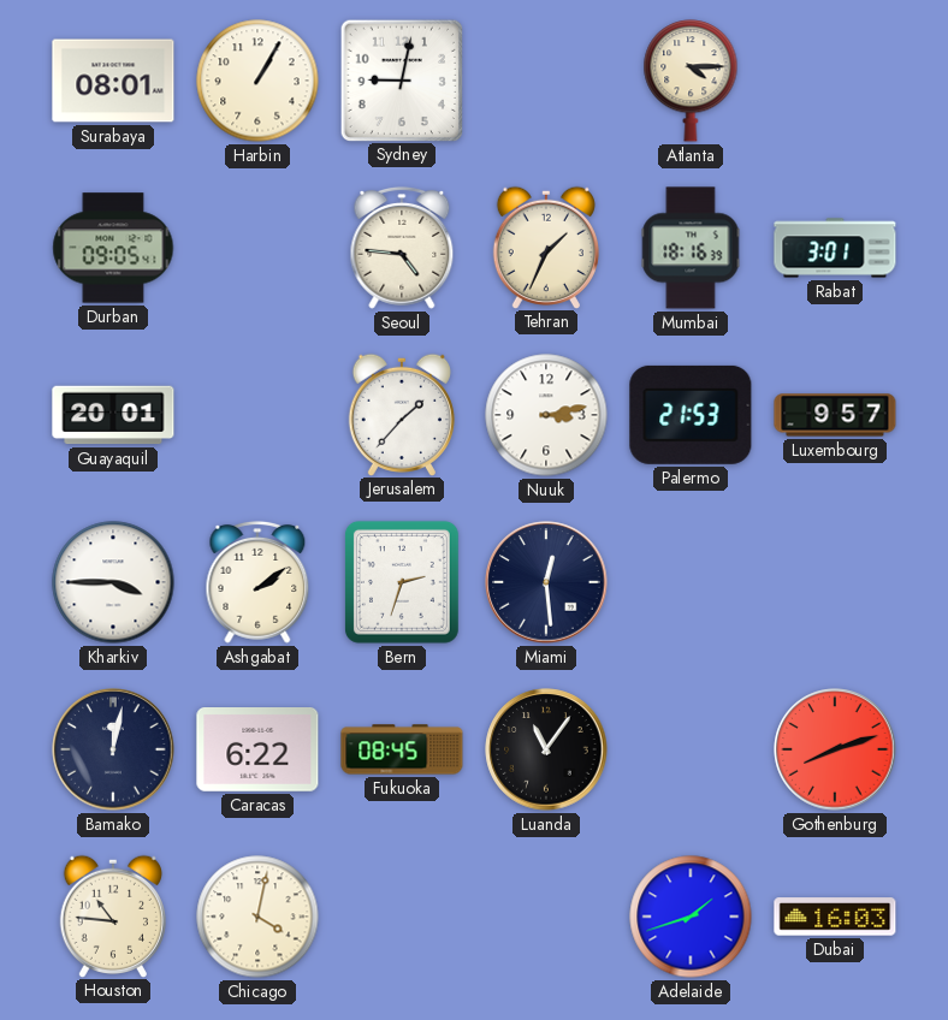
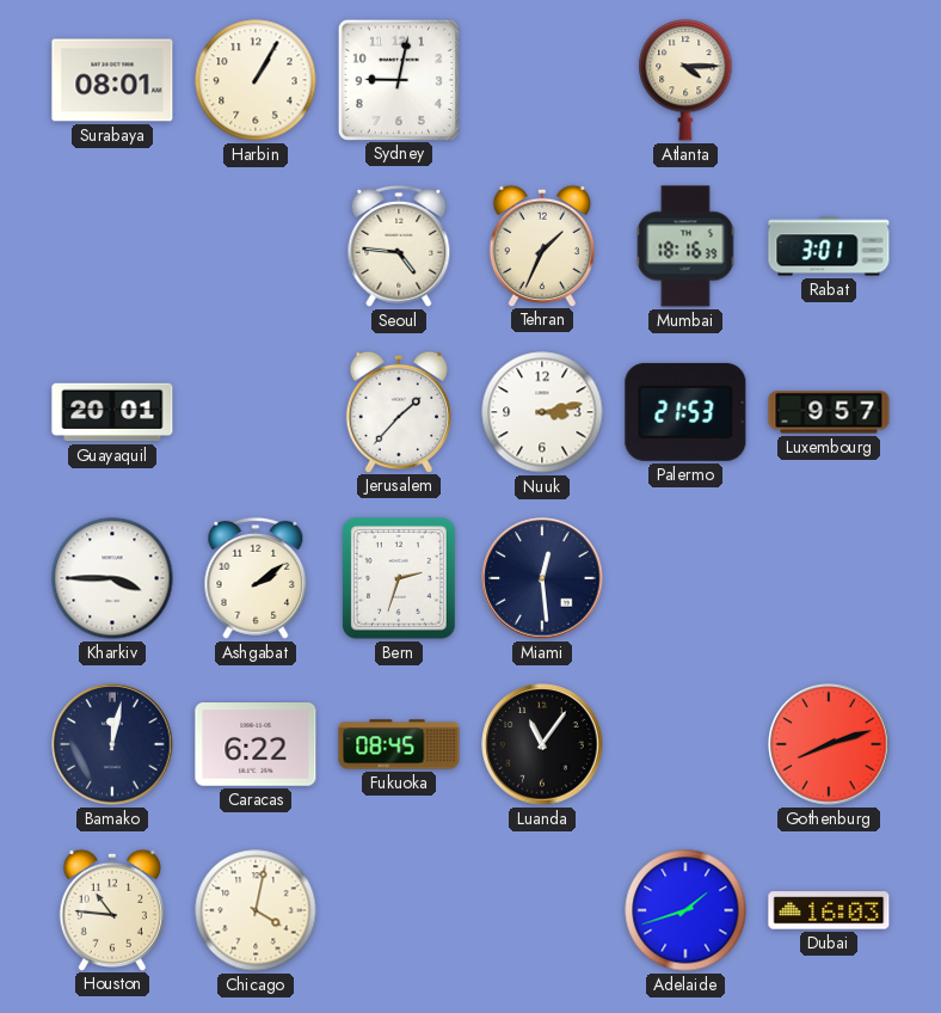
Durban: 09:05 -> none (113, 248)
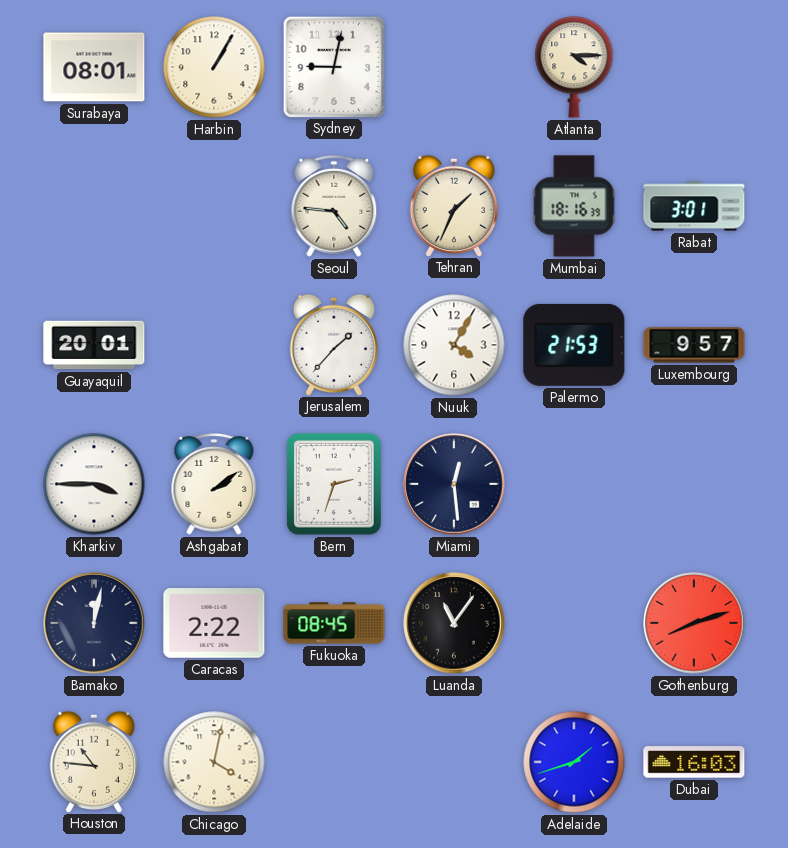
Nuuk: 3:13 -> 4:05 (454, 345)
Caracas: 6:22 -> 2:22 (214, 624)
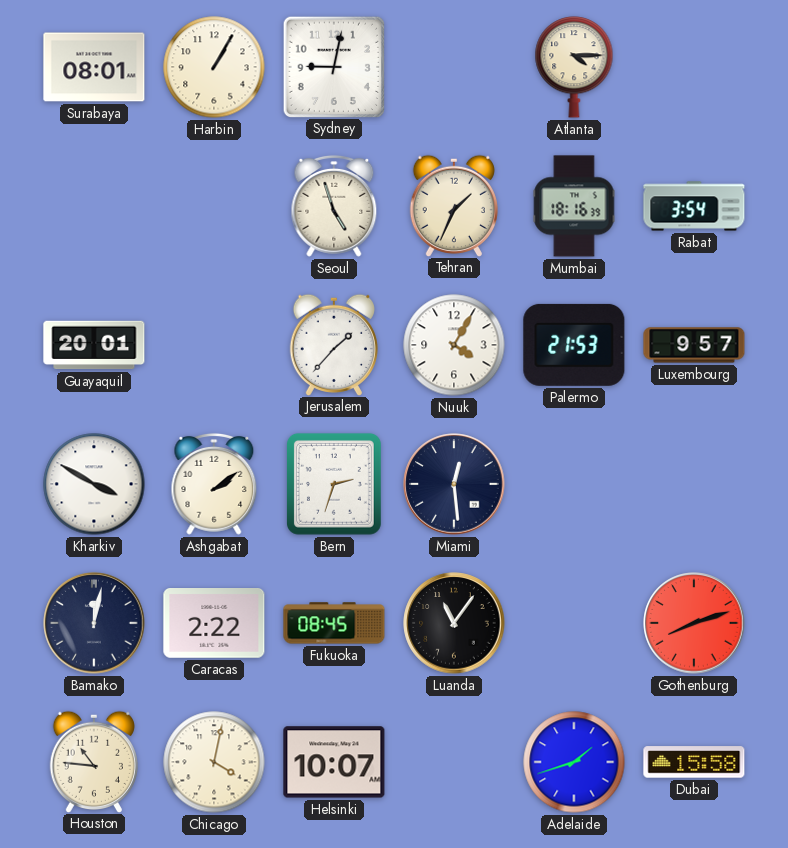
Seoul: 4:46 -> 4:57 (334, 206)
Rabat: 3:01 -> 3:54 (694, 206)
Kharkiv: 3:45 -> 3:50 (94, 484)
Helsinki: none -> 10:07 (334, 762)
Dubai: 16:03 -> 15:58 (694, 762)
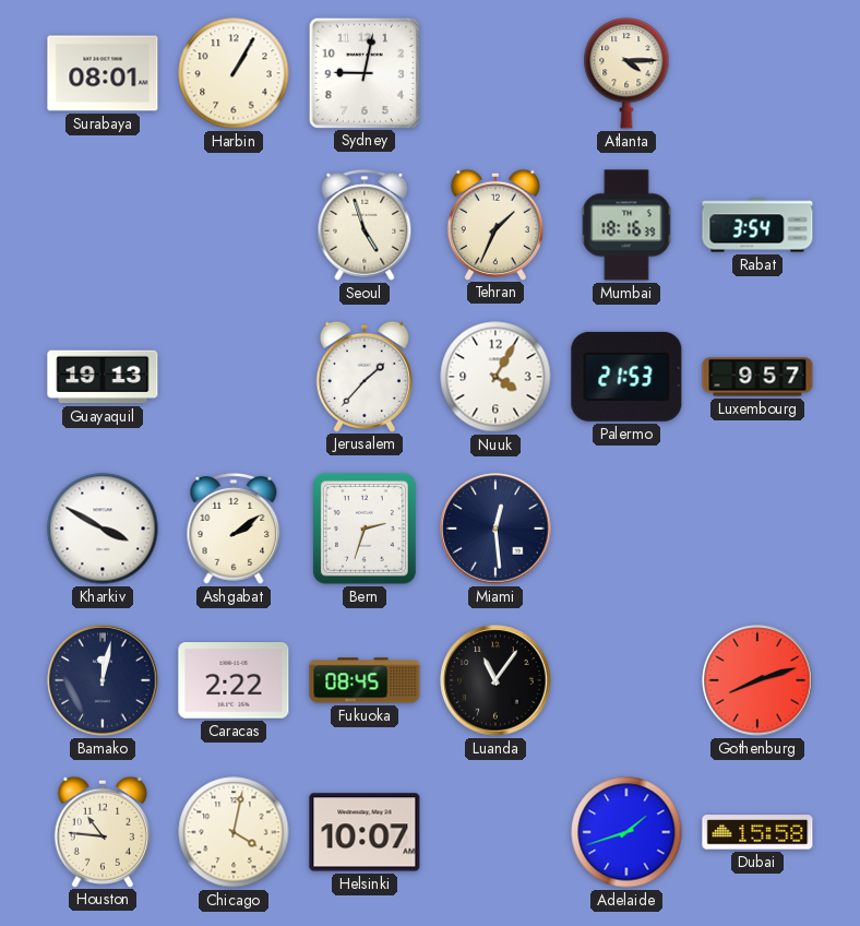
Guayaquil: 20:01 -> 19:13 (103, 377)
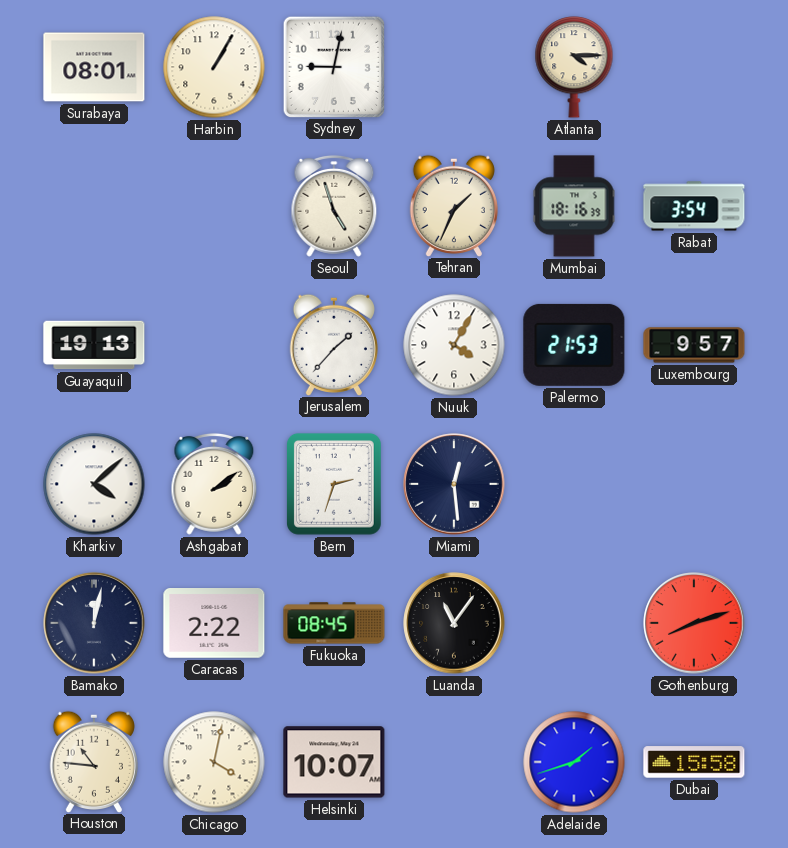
Kharkiv: 3:50 -> 4:08 (94, 484)
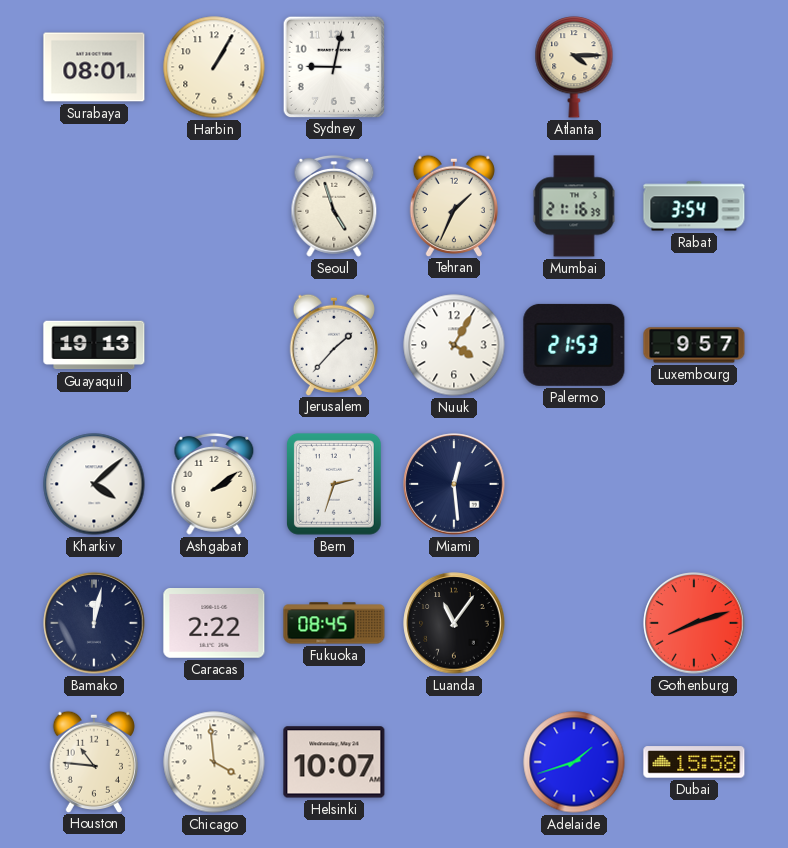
Mumbai: 18:16 -> 21:16 (574, 206)
Chicago: 4:02 -> 3:59 (214, 762)
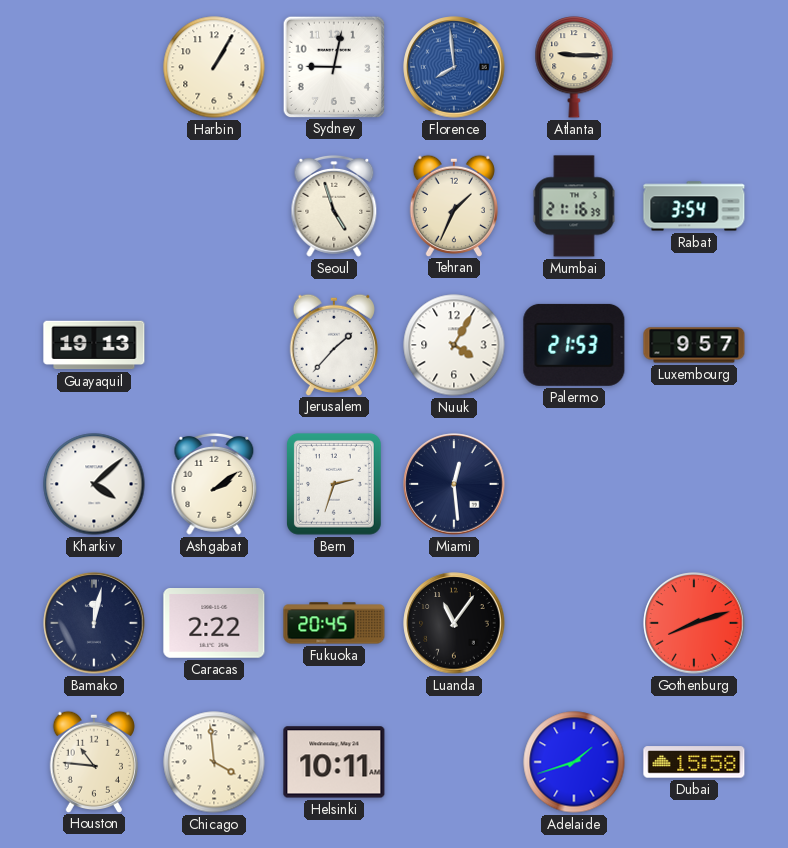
Surabaya: 08:01 -> none (94, 67)
Florence: none -> 7:59 (454, 67)
Atlanta: 4:15 -> 9:15 (574, 67)
Fukuoka: 08:45 -> 20:45 (334, 623)
Helsinki: 10:07 -> 10:11 (334, 762)
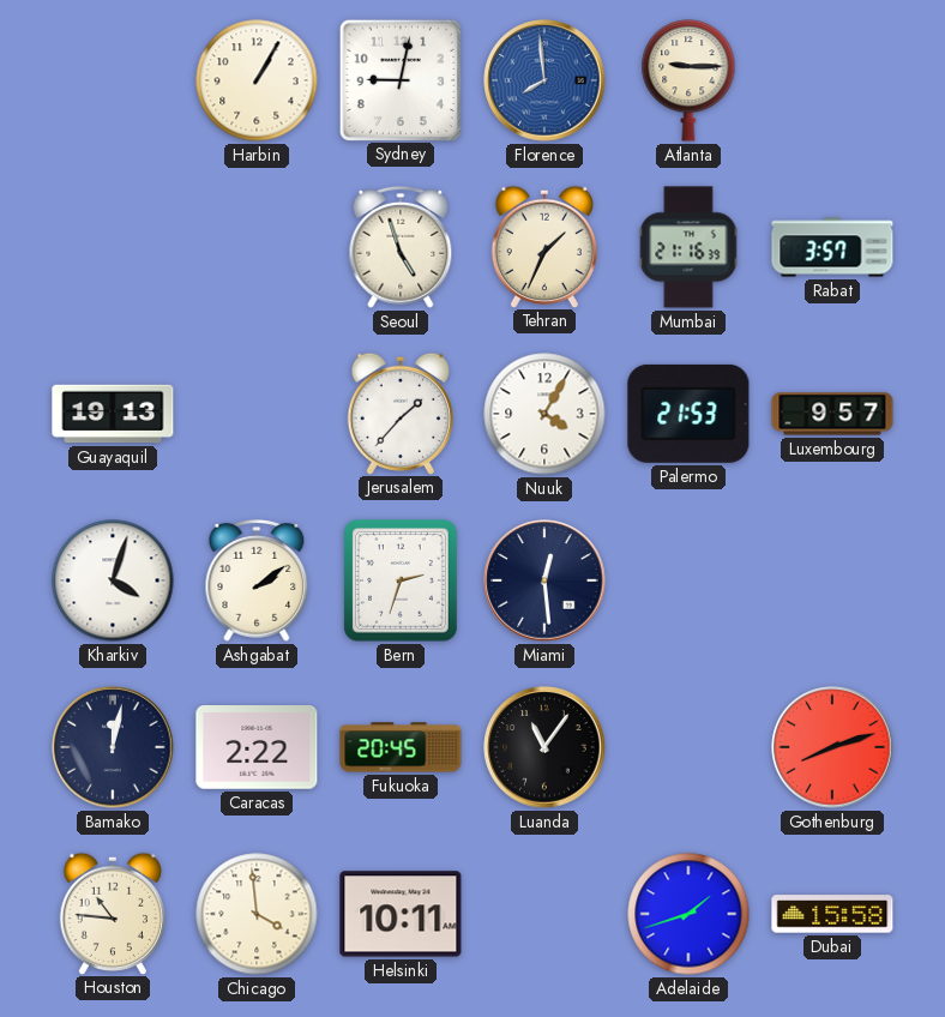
Rabat: 3:54 -> 3:57 (832, 247)
Kharkiv: 4:08 -> 4:03 (113, 580)
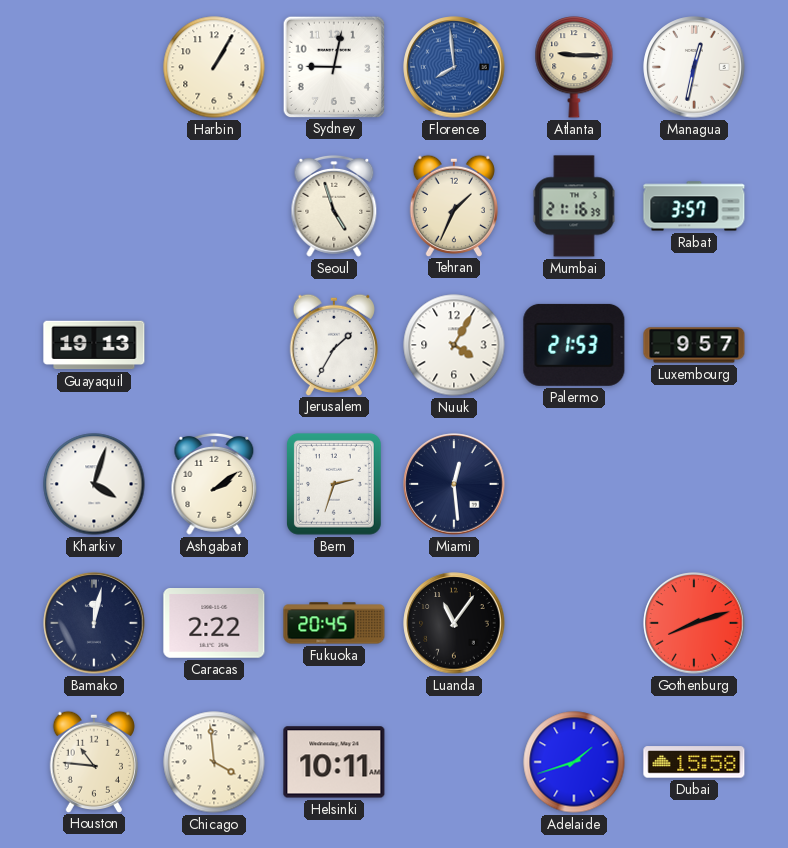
Managua: none -> 12:32 (694, 67)
Jerusalem: 1:37 -> 1:35 (334, 344)
